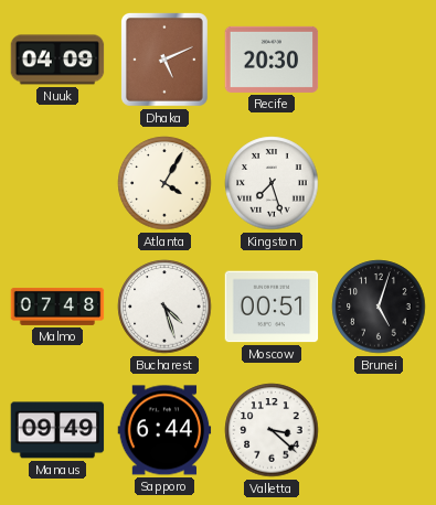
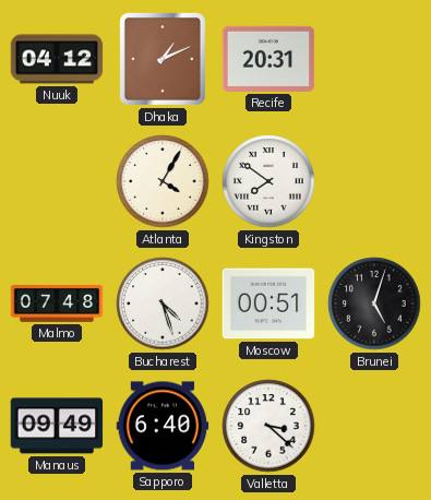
Nuuk: 04:09 -> 04:12 (57, 59)
Dhaka: 5:11 -> 1:11 (163, 59)
Recife: 20:30 -> 20:31 (268, 59)
Kingston: 7:27 -> 7:51 (268, 181)
Sapporo: 6:44 -> 6:40 (163, 426)
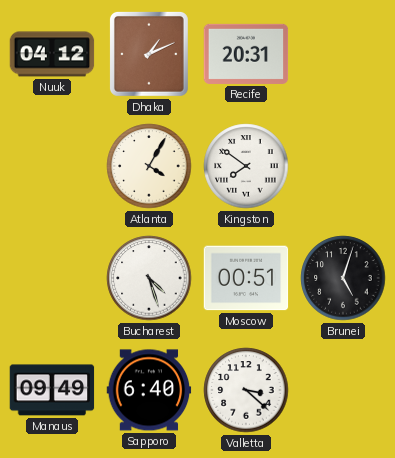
Malmo: 07:48 -> none (57, 303)
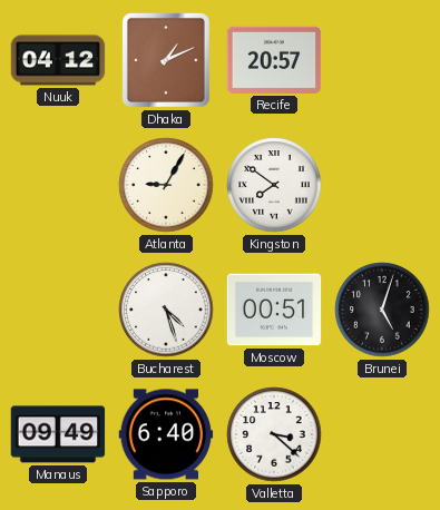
Recife: 20:31 -> 20:57 (274, 60)
Atlanta: 4:05 -> 9:05 (166, 185)
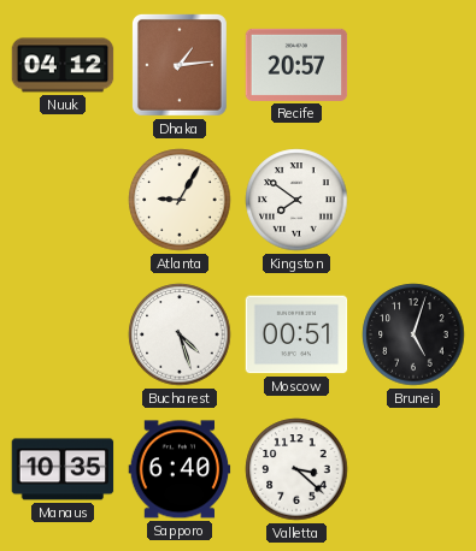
Dhaka: 1:11 -> 1:14 (180, 65)
Manaus: 09:49 -> 10:35 (63, 469)
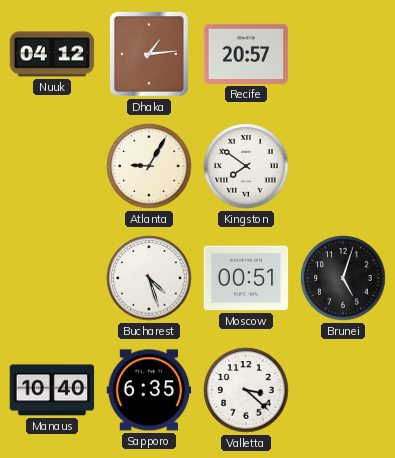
Manaus: 10:35 -> 10:40 (52, 390)
Sapporo: 6:40 -> 6:35 (149, 390)
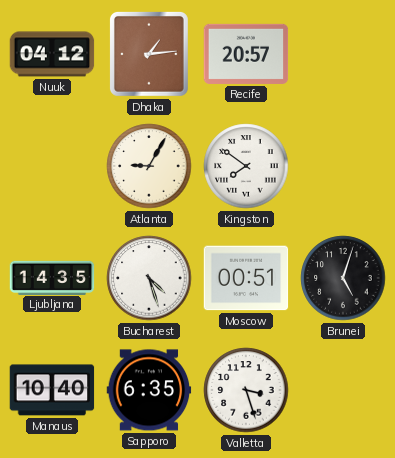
Ljubljana: none -> 14:35 (52, 277)
Valletta: 3:22 -> 3:27 (246, 390)
